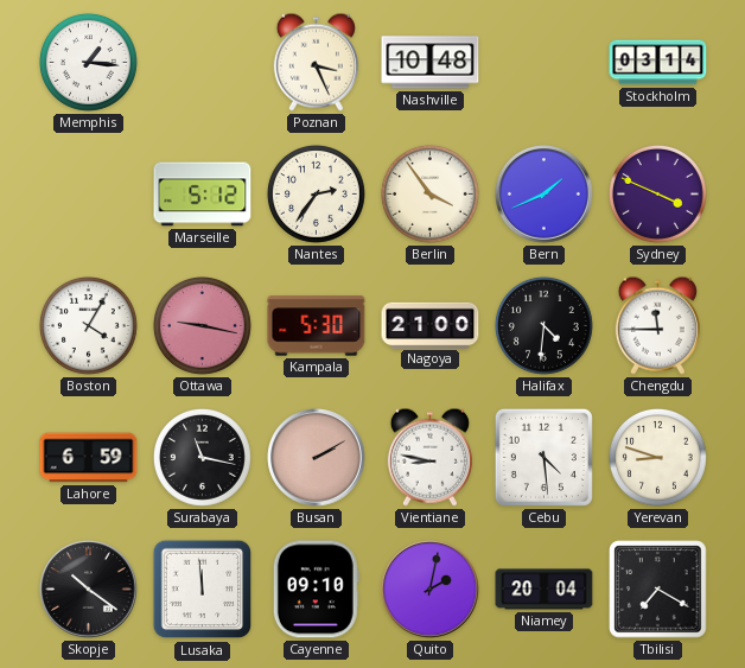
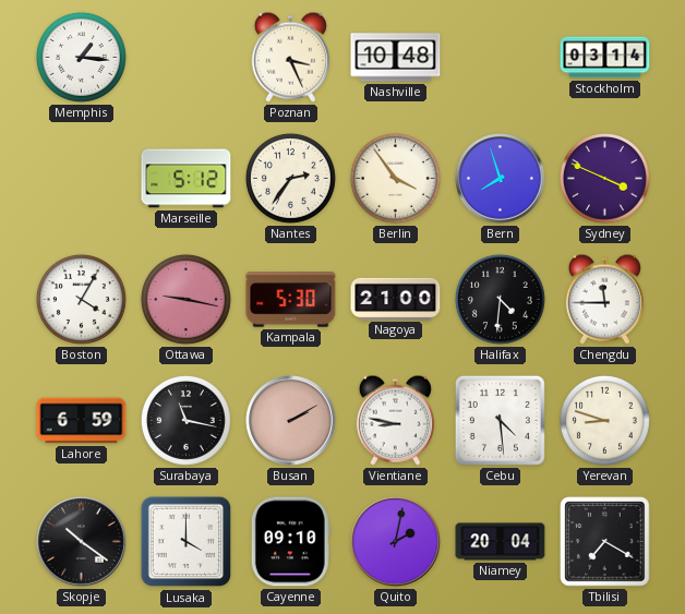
Bern: 1:41 -> 7:57 (501, 179)
Lusaka: 11:59 -> 4:00 (187, 542)
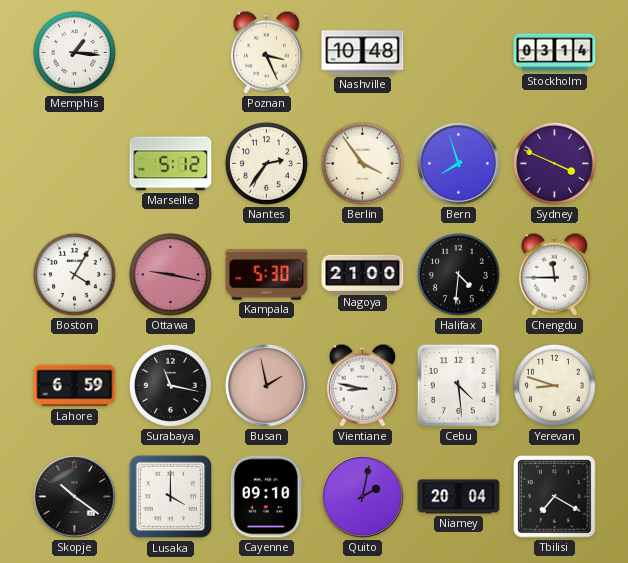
Busan: 2:10 -> 1:58 (267, 386)
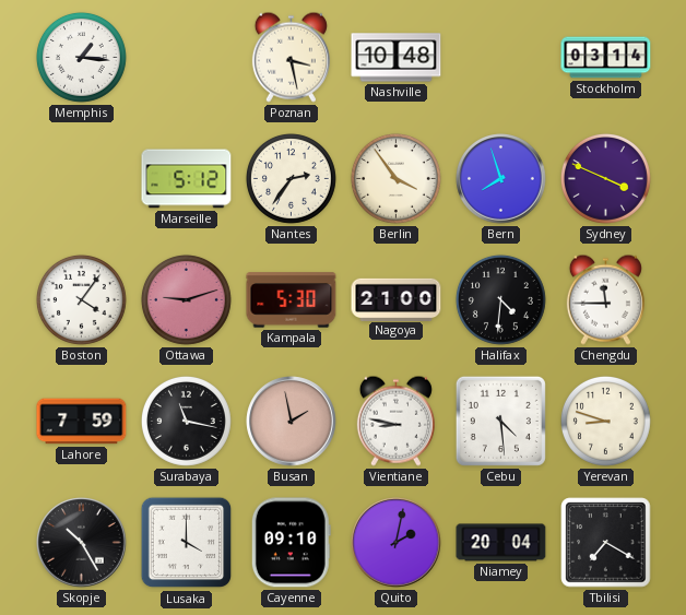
Poznan: 3:26 -> 3:28 (291, 57)
Boston: 4:05 -> 4:06 (81, 299)
Ottawa: 9:17 -> 9:12 (186, 299)
Lahore: 6:59 -> 7:59 (82, 422)
Skopje: 10:21 -> 10:25 (82, 543)
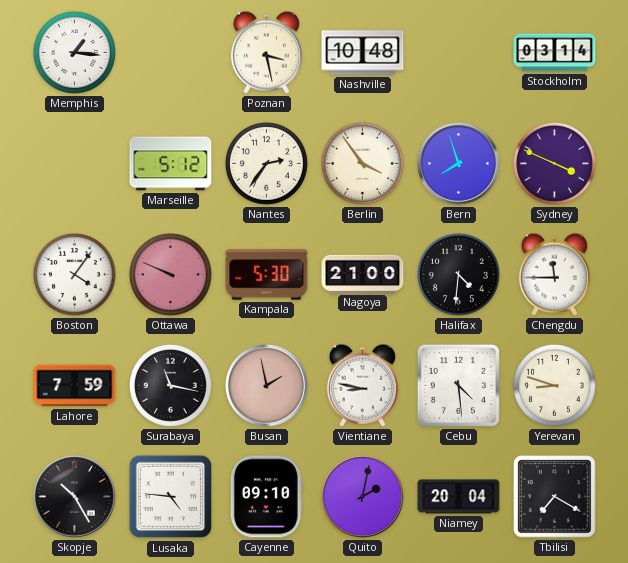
Ottawa: 9:12 -> 9:49 (170, 274)
Lusaka: 4:00 -> 4:46 (171, 497)
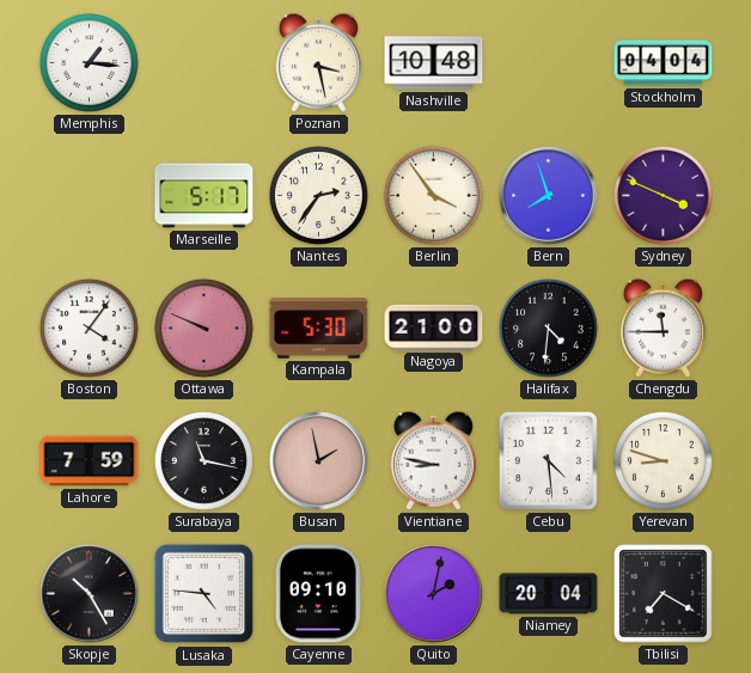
Stockholm: 03:14 -> 04:04 (664, 63)
Marseille: 5:12 -> 5:17 (204, 196)
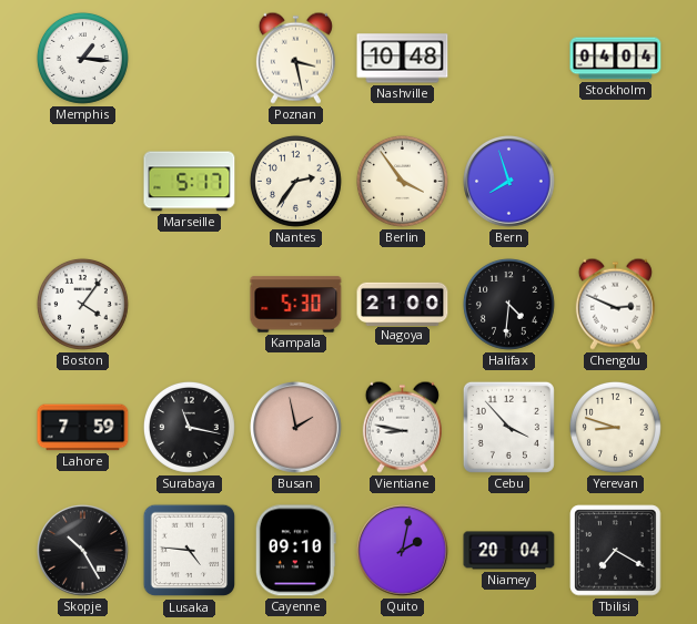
Sydney: 3:49 -> none (663, 195)
Ottawa: 9:49 -> none (203, 328)
Chengdu: 11:45 -> 2:49 (615, 304)
Cebu: 4:29 -> 3:53 (508, 427)
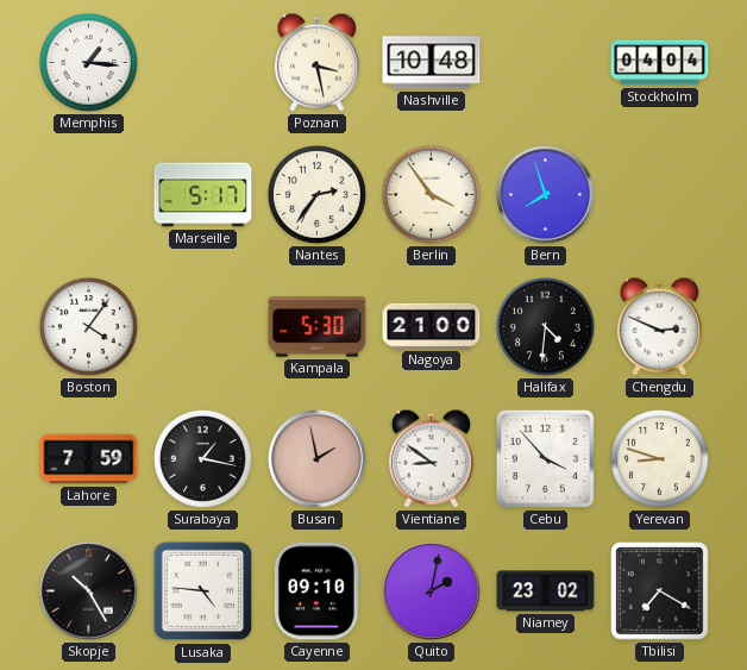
Surabaya: 11:17 -> 1:17 (202, 458)
Vientiane: 8:47 -> 8:51 (431, 458)
Niamey: 20:04 -> 23:02 (546, 591)
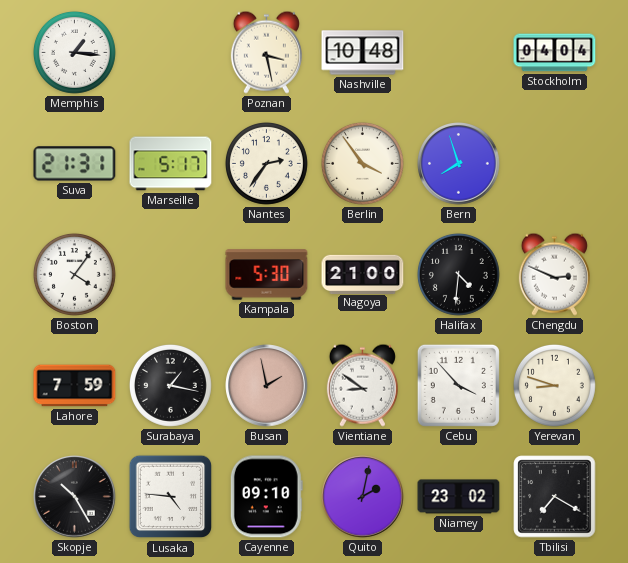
Suva: none -> 21:31 (75, 164)
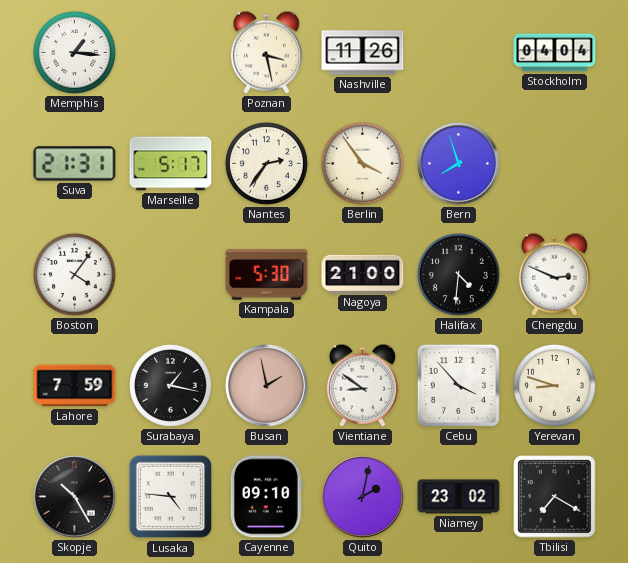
Nashville: 10:48 -> 11:26 (363, 53)
